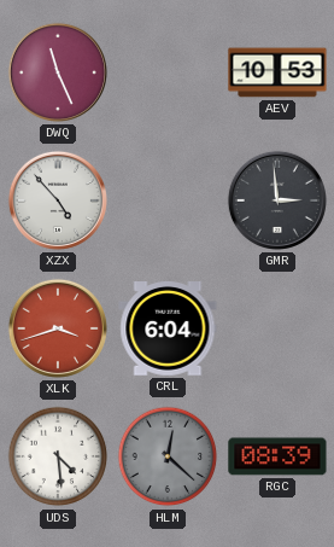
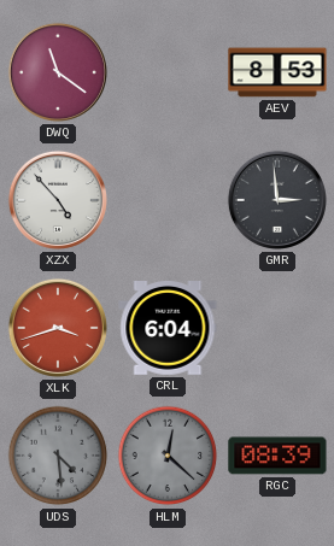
DWQ: 11:26 -> 11:21 (58, 72)
AEV: 10:53 -> 8:53 (277, 72)
UDS dial: white -> grey (58, 456)
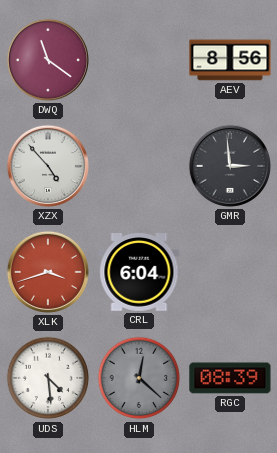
AEV: 8:53 -> 8:56 (230, 60)
UDS dial: grey -> white (48, 378)
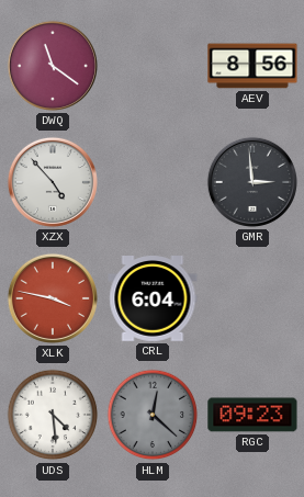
XLK: 3:42 -> 3:47 (53, 298)
RGC: 08:39 -> 09:23 (252, 415)
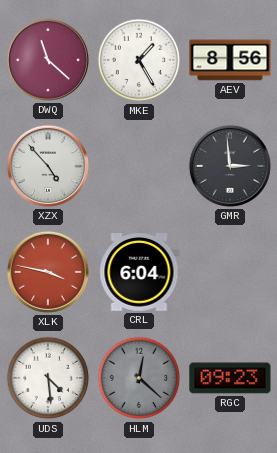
DWQ: 11:21 -> 11:22 (48, 60)
MKE: none -> 1:25 (139, 60)
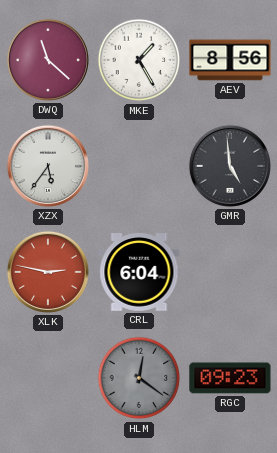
XZX: 4:53 -> 5:36 (48, 166)
GMR: 2:59 -> 4:59 (230, 166)
XLK: 3:47 -> 2:47 (48, 272)
UDS: 4:29 -> none (48, 378)
HLM: 12:22 -> 12:21 (139, 378)
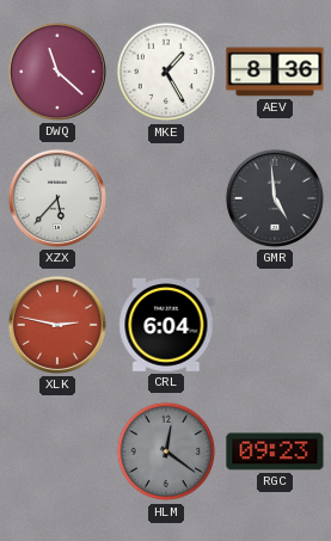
AEV: 8:56 -> 8:36 (275, 72)
XZX: 5:36 -> 5:37 (57, 198)
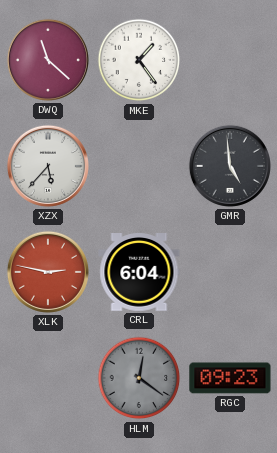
MKE: 1:25 -> 1:24 (139, 60)
AEV: 8:36 -> none (275, 72)
